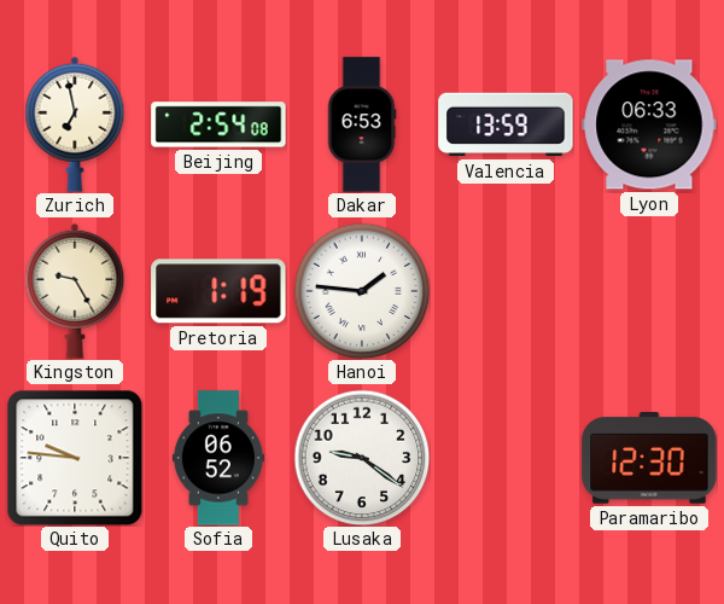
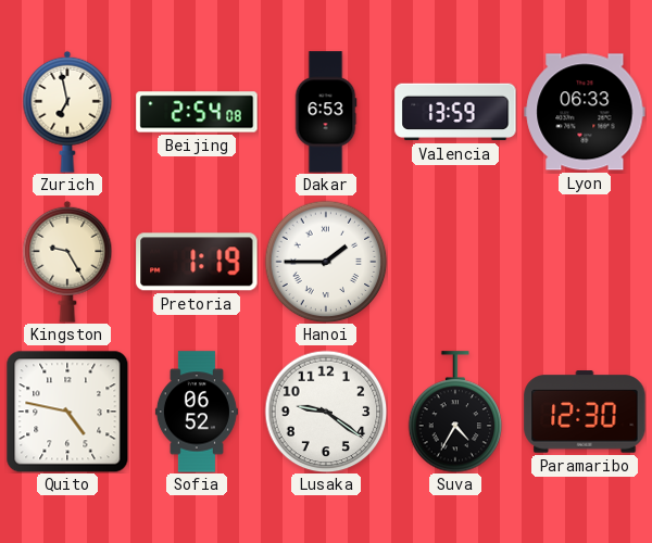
Hanoi: 1:46 -> 1:45 (326, 262)
Quito: 9:46 -> 4:47 (67, 412)
Suva: none -> 4:35 (455, 412)
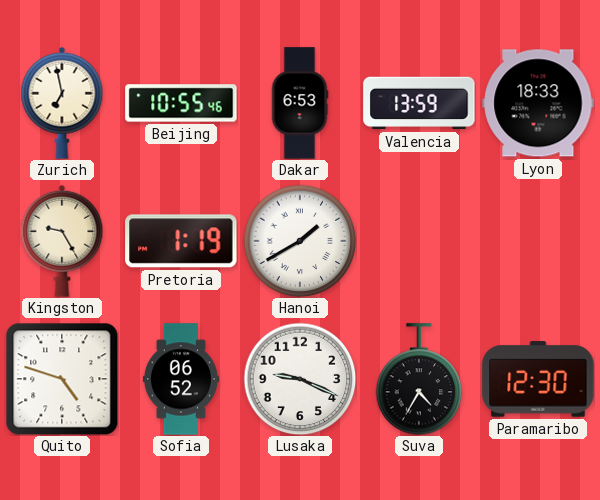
Beijing: 2:54 -> 10:55 (181, 103)
Lyon: 06:33 -> 18:33 (538, 103)
Hanoi: 1:45 -> 1:40 (300, 241)
Quito: 4:47 -> 4:48 (62, 379)
Lusaka: 9:21 -> 9:19 (300, 379)
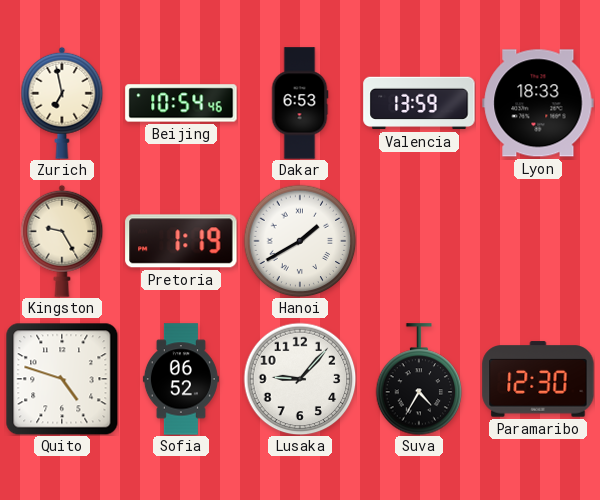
Beijing: 10:55 -> 10:54 (181, 103)
Lusaka: 9:19 -> 9:07 (300, 379)
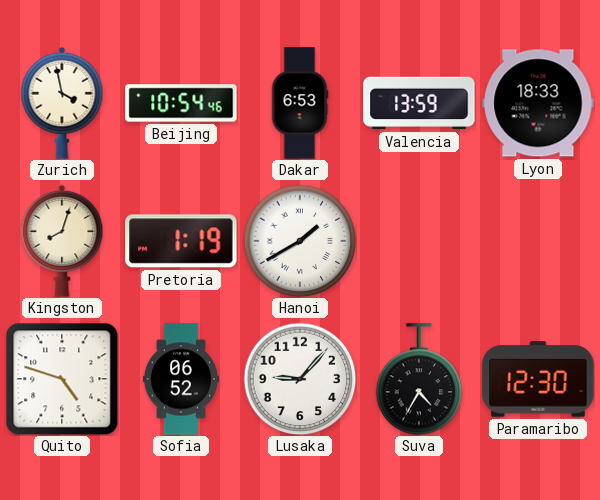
Zurich: 6:58 -> 3:58 (62, 103)
Kingston: 9:25 -> 8:03 (62, 241)
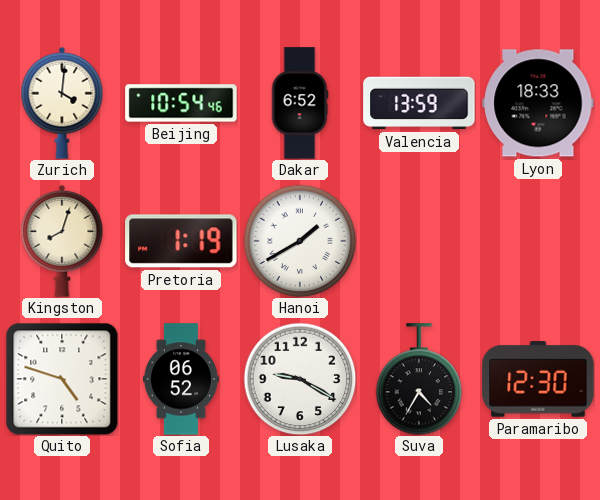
Zurich: 3:58 -> 4:01 (62, 103)
Dakar: 6:53 -> 6:52 (300, 103)
Lusaka: 9:07 -> 9:20 (300, 379)
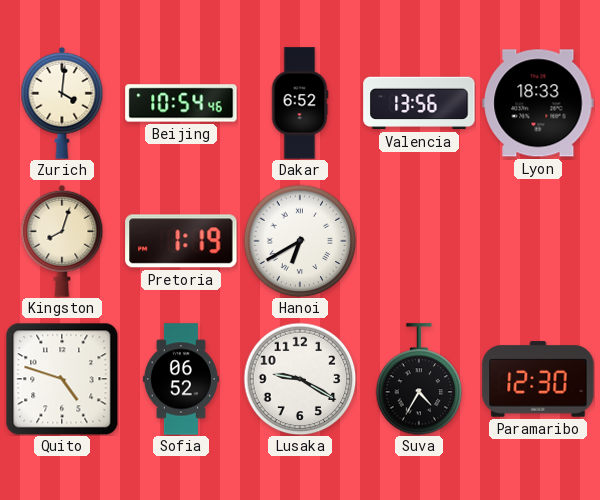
Valencia: 13:59 -> 13:56 (419, 103)
Hanoi: 1:40 -> 6:40 (300, 241)
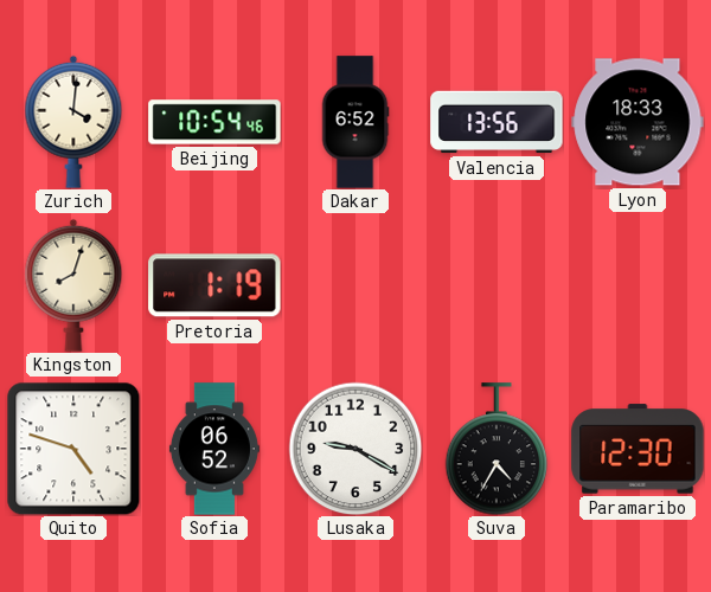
Hanoi: 6:40 -> none (300, 241)
